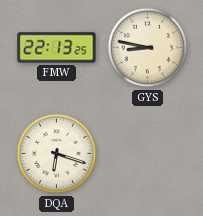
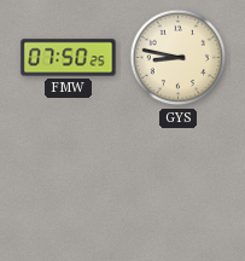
FMW: 22:13 -> 07:50 (69, 58)
DQA: 6:18 -> none (57, 154)
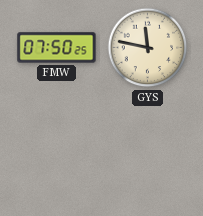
GYS: 8:47 -> 11:47 (148, 48)
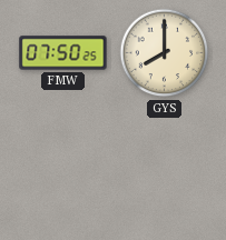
GYS: 11:47 -> 8:00 (165, 53)
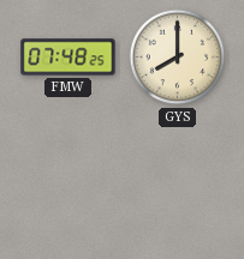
FMW: 07:50 -> 07:48 (69, 58)
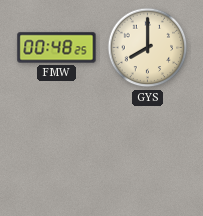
FMW: 07:48 -> 00:48 (57, 48)
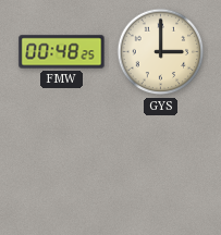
GYS: 8:00 -> 3:00 (161, 52)
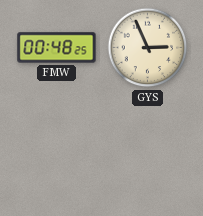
GYS: 3:00 -> 2:56 (148, 48)
